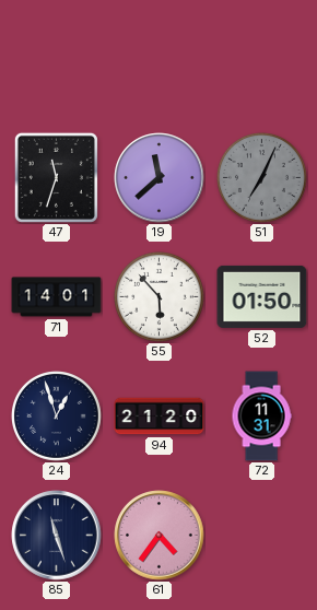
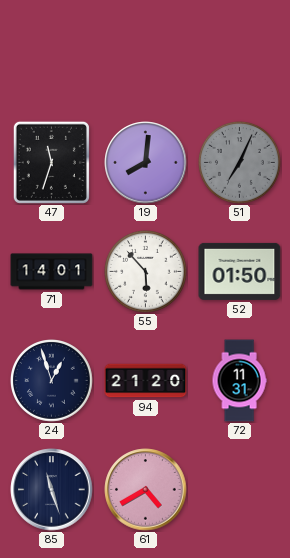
19: 11:38 -> 8:01 (146, 163)
61: 4:36 -> 4:40 (146, 490)
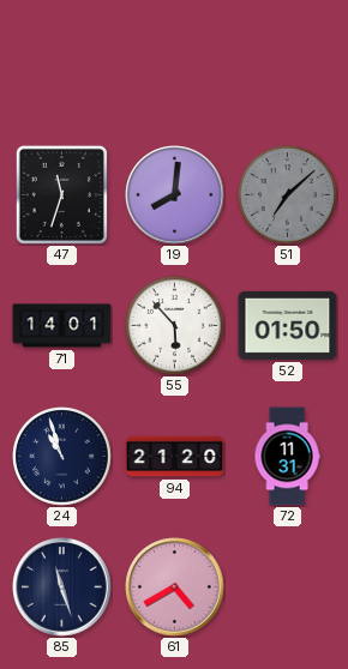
51: 7:04 -> 7:08 (288, 195)
24: 12:57 -> 10:57 (62, 457)
